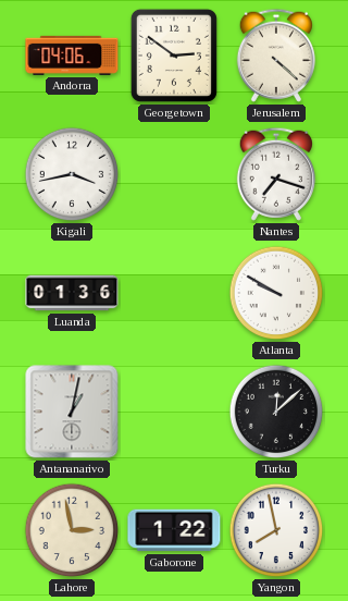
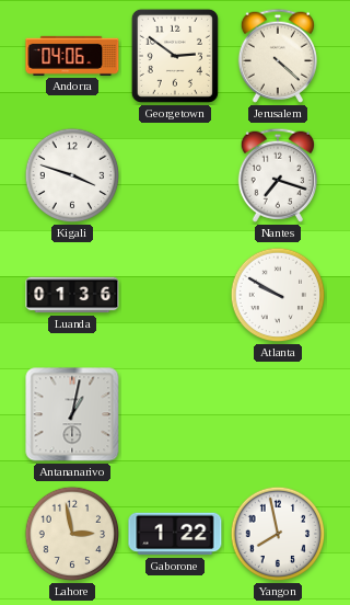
Kigali: 3:43 -> 3:48 (72, 175)
Turku: 12:08 -> none (276, 412)
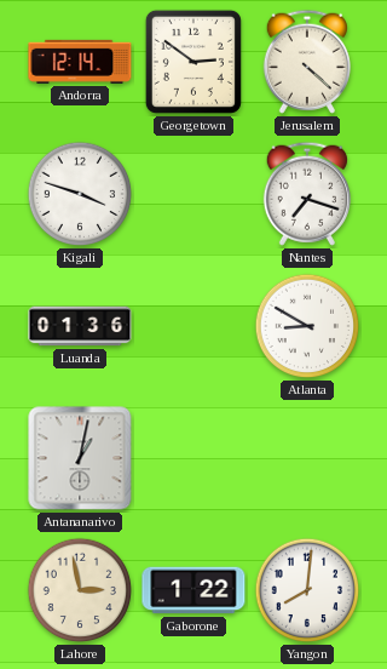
Andorra: 04:06 -> 12:14 (80, 62)
Atlanta: 9:50 -> 8:50 (307, 326)
Yangon: 7:58 -> 8:01 (307, 590)
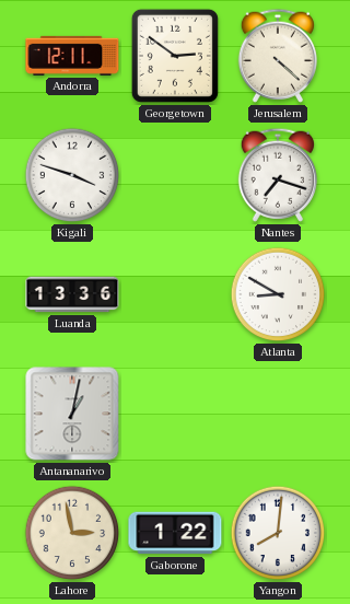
Andorra: 12:14 -> 12:11 (72, 56)
Luanda: 01:36 -> 13:36 (72, 294)
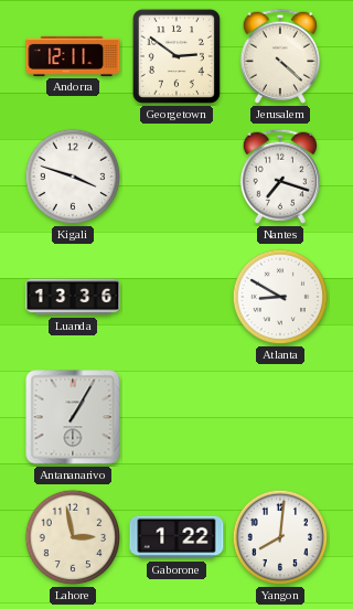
Antananarivo: 1:02 -> 1:05 (73, 417)
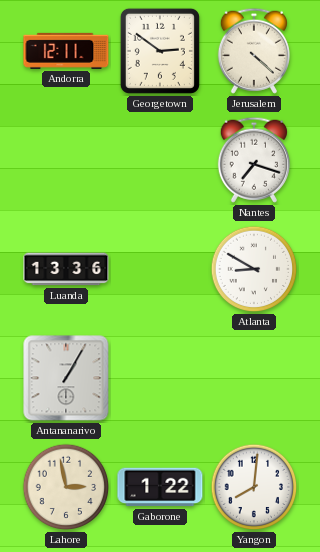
Kigali: 3:48 -> none (73, 177)
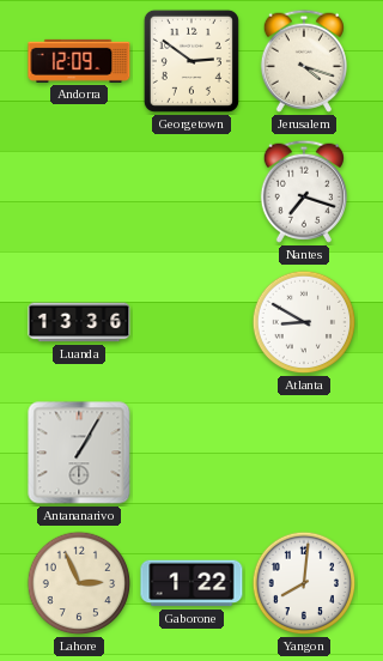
Andorra: 12:11 -> 12:09 (79, 61)
Jerusalem: 4:22 -> 4:18 (304, 61)
Lahore: 2:58 -> 2:56 (79, 583)
